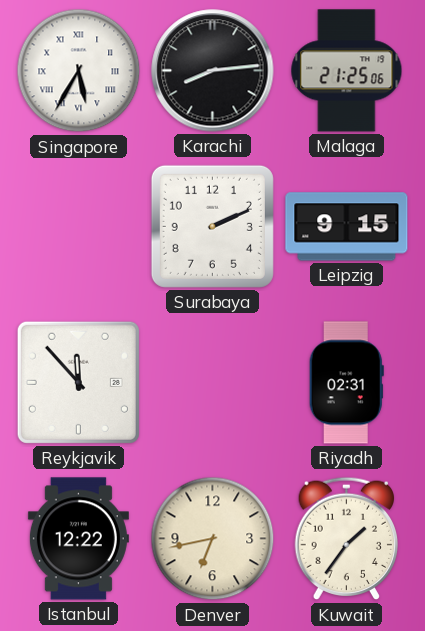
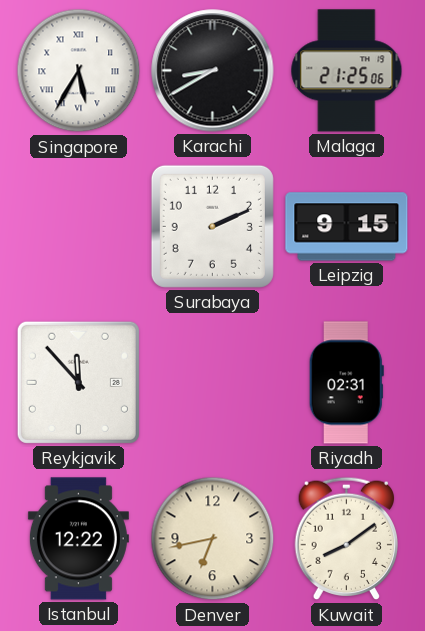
Karachi: 8:14 -> 8:40 (213, 71)
Kuwait: 1:36 -> 8:09 (347, 539)
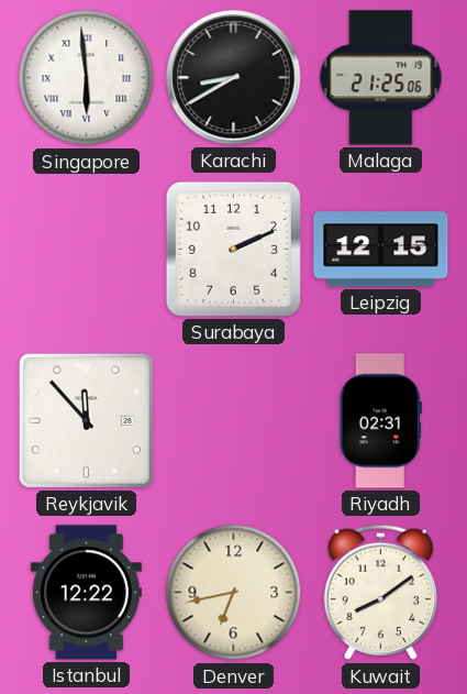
Singapore: 5:35 -> 5:59 (87, 78)
Leipzig: 9:15 -> 12:15 (381, 250)
